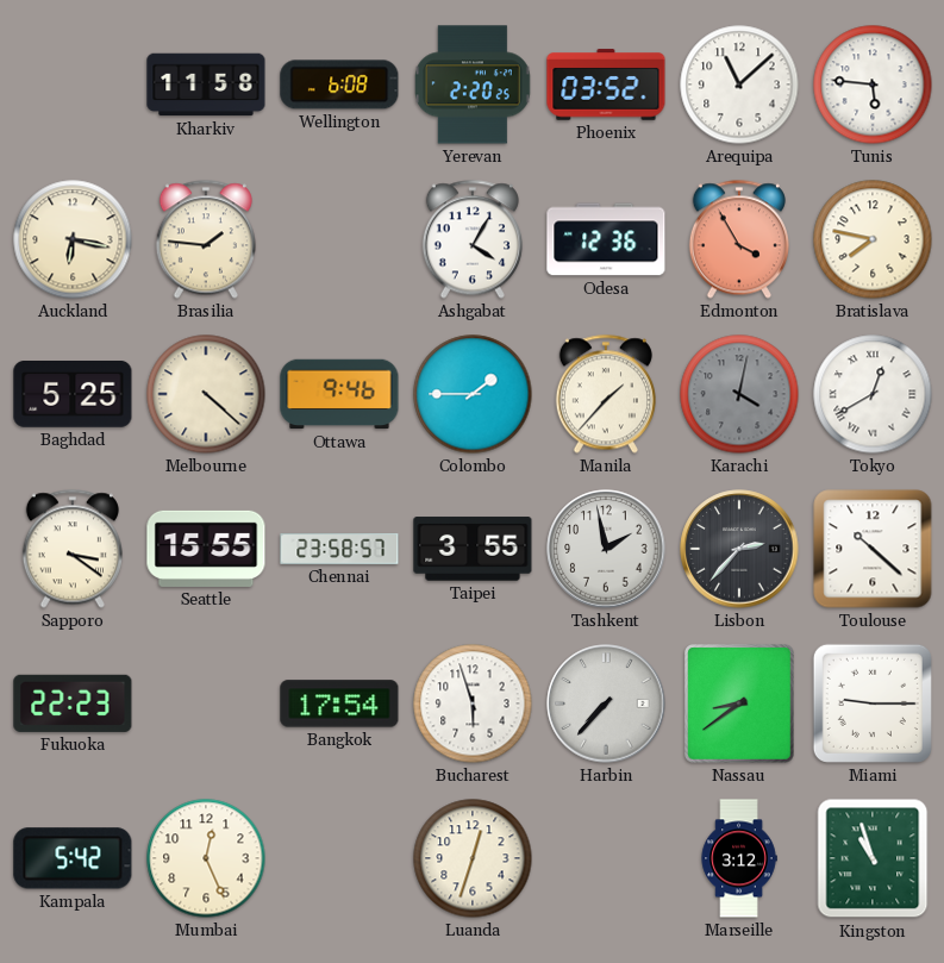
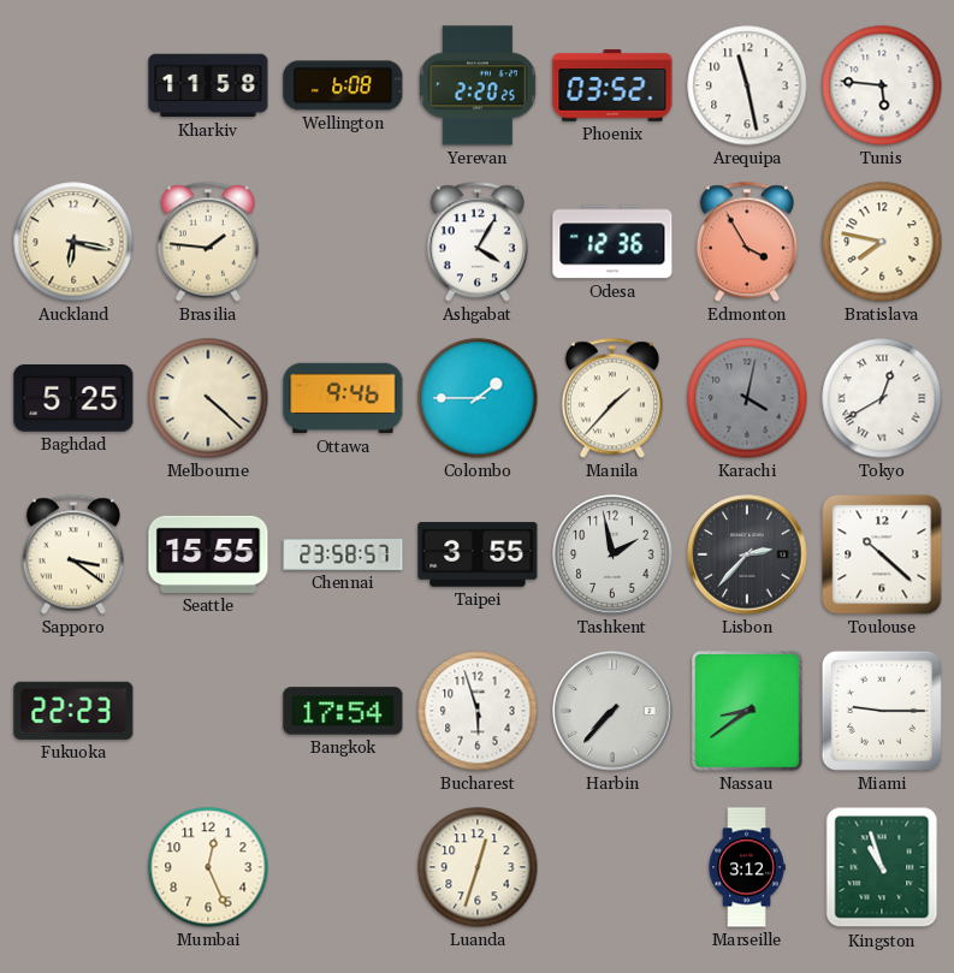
Arequipa: 11:08 -> 11:28 (747, 85)
Kampala: 5:42 -> none (73, 858)
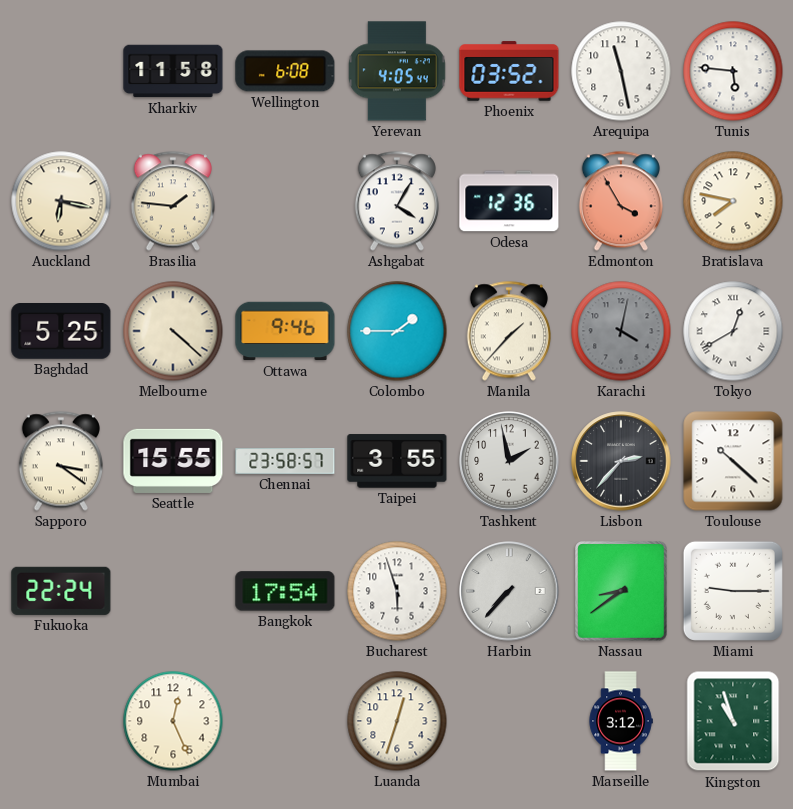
Yerevan: 2:20 -> 4:05 (398, 71)
Fukuoka: 22:23 -> 22:24 (61, 591)
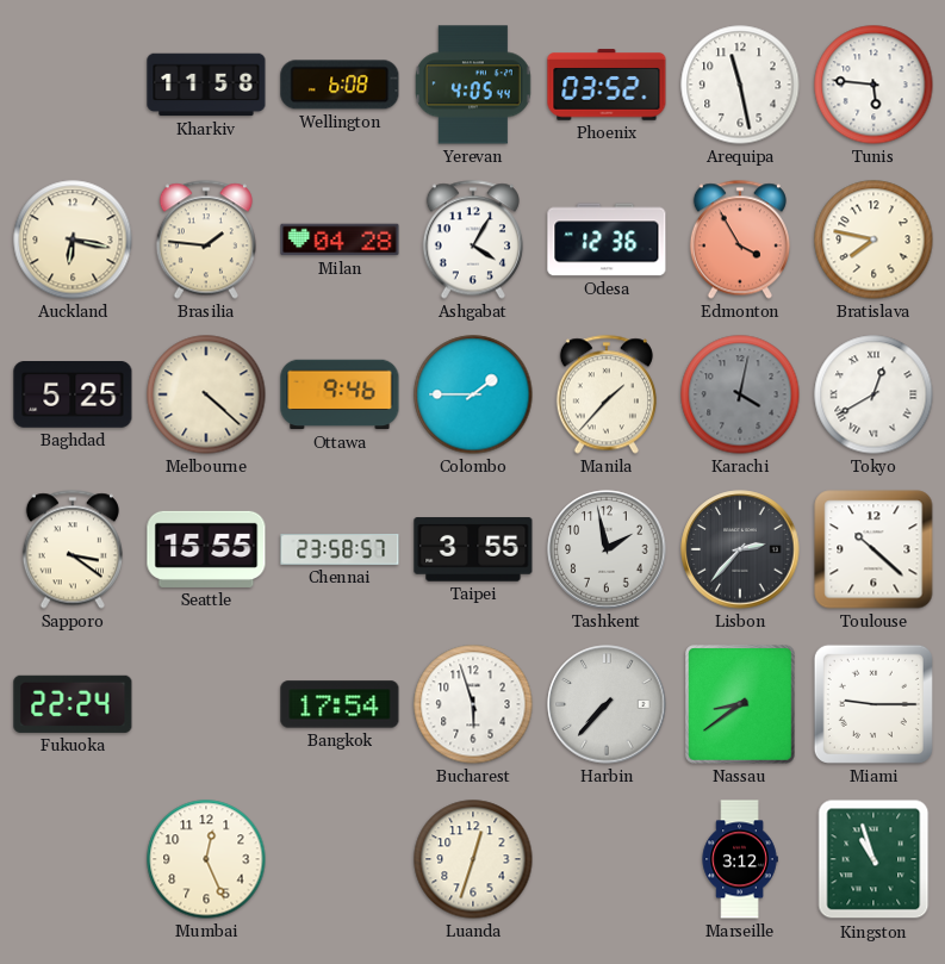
Milan: none -> 04:28 (340, 240)
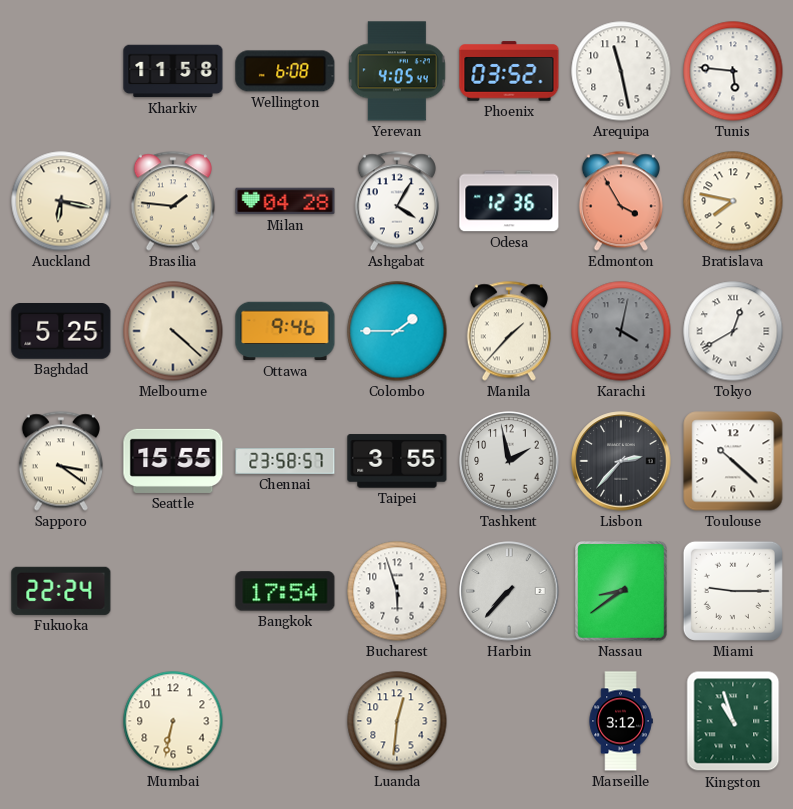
Mumbai: 12:26 -> 6:32 (173, 721)
Luanda: 12:33 -> 12:31 (397, 721)
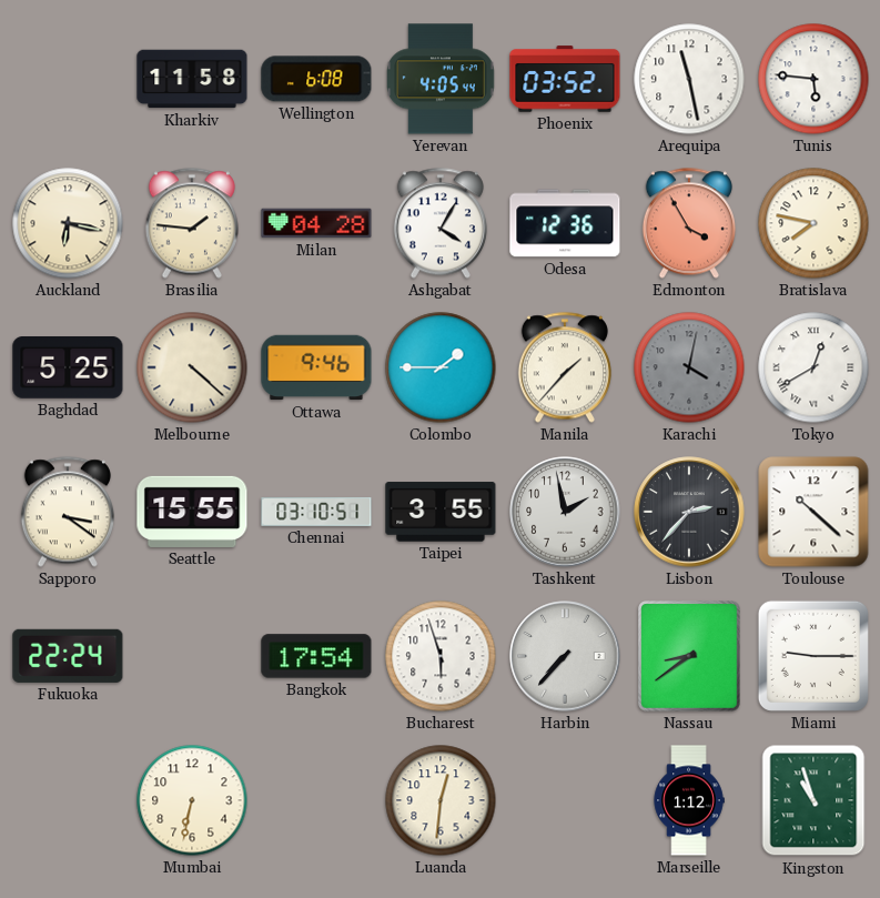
Chennai: 23:58 -> 03:10 (316, 512)
Marseille: 3:12 -> 1:12 (689, 800)
